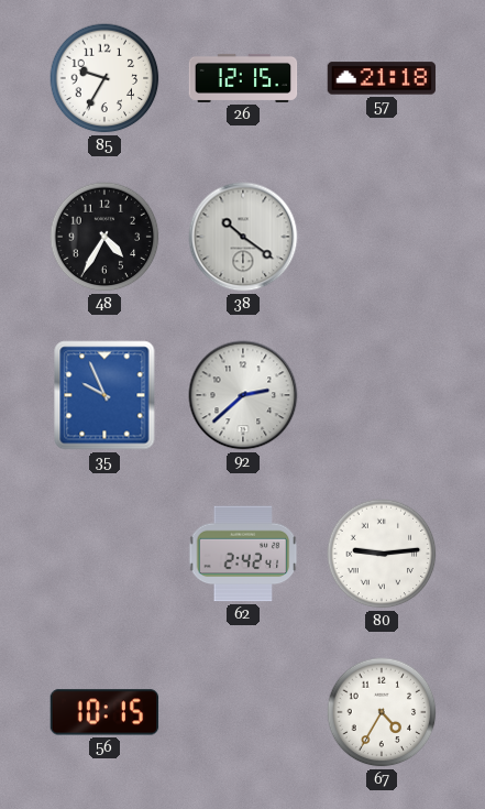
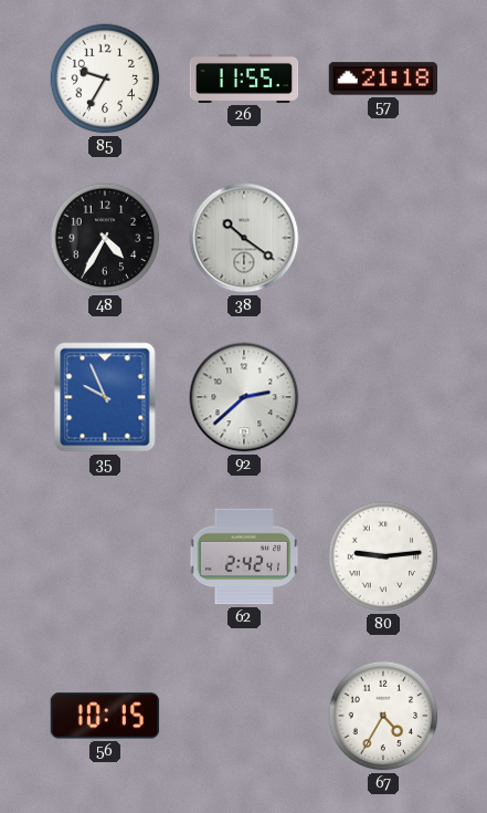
26: 12:15 -> 11:55 (244, 79)
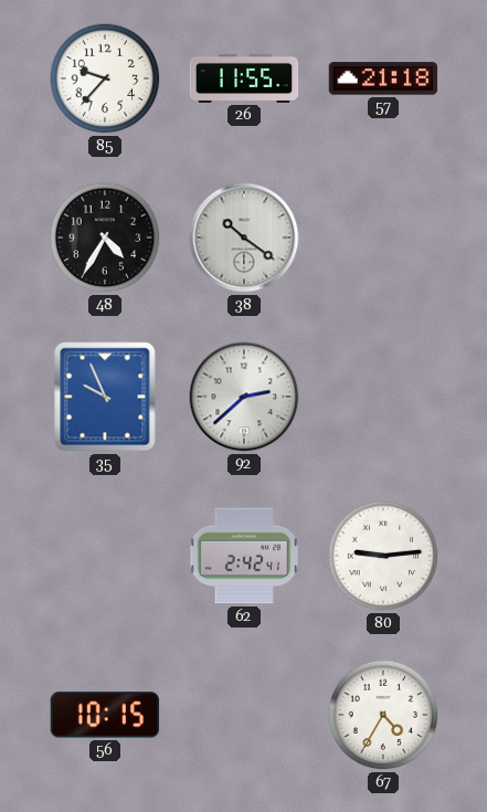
85: 9:35 -> 9:37 (105, 78)
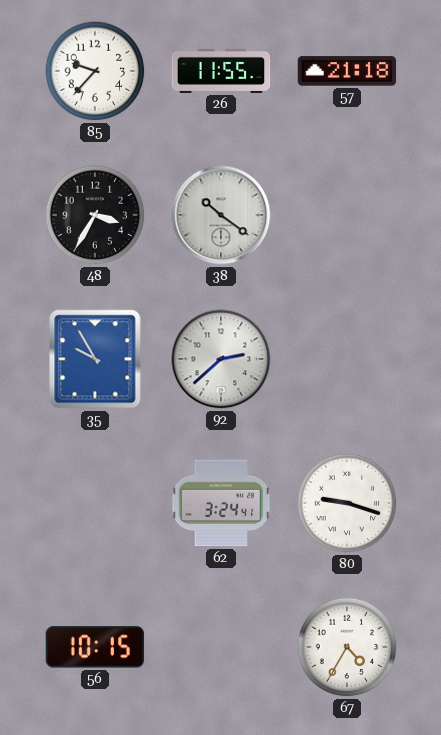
48: 4:35 -> 3:35 (95, 215)
35: 9:56 -> 9:55 (95, 359)
62: 2:42 -> 3:24 (221, 503)
80: 9:14 -> 9:18 (347, 503)
